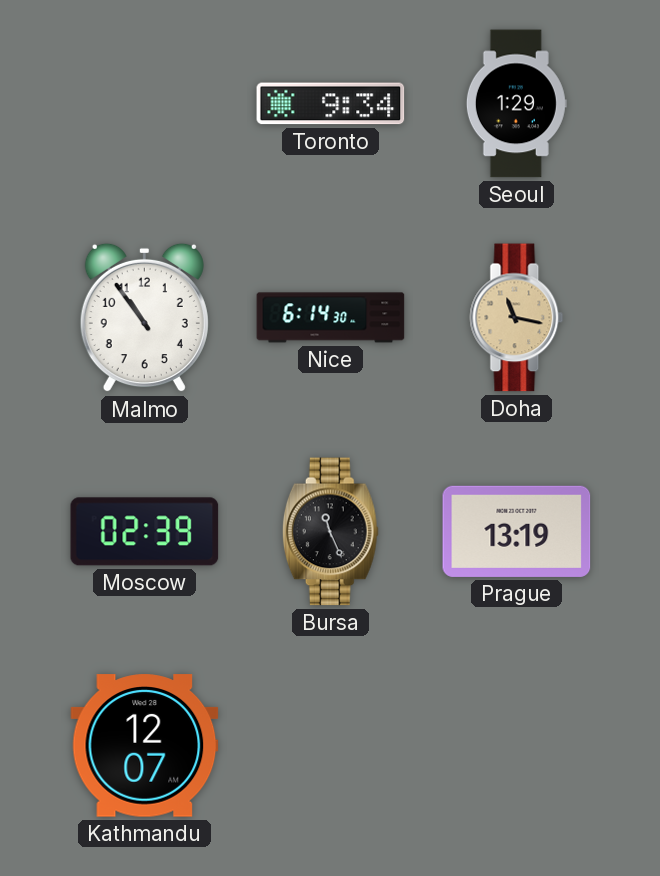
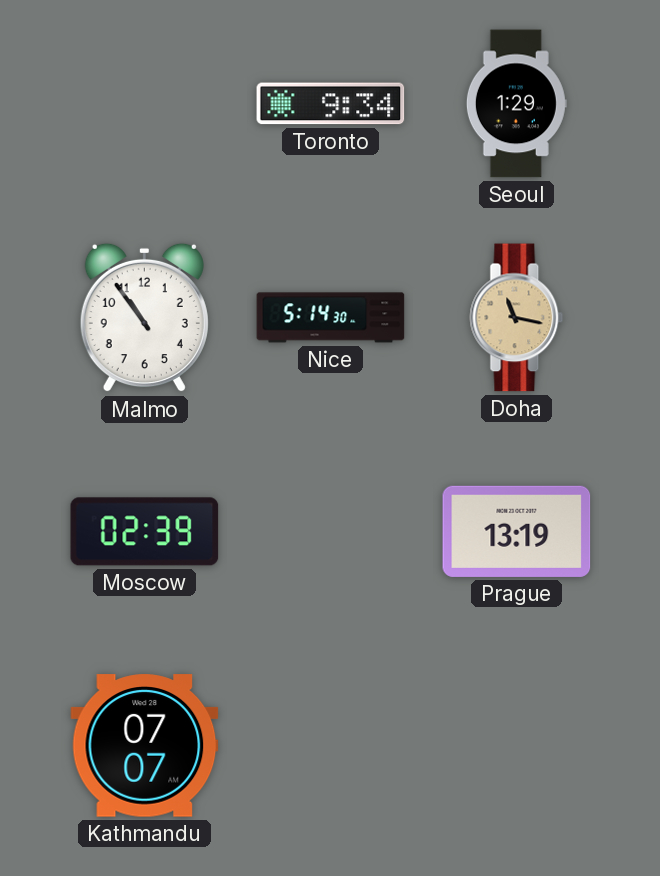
Nice: 6:14 -> 5:14 (331, 318)
Bursa: 11:26 -> none (330, 532)
Kathmandu: 12:07 -> 07:07 (145, 746)
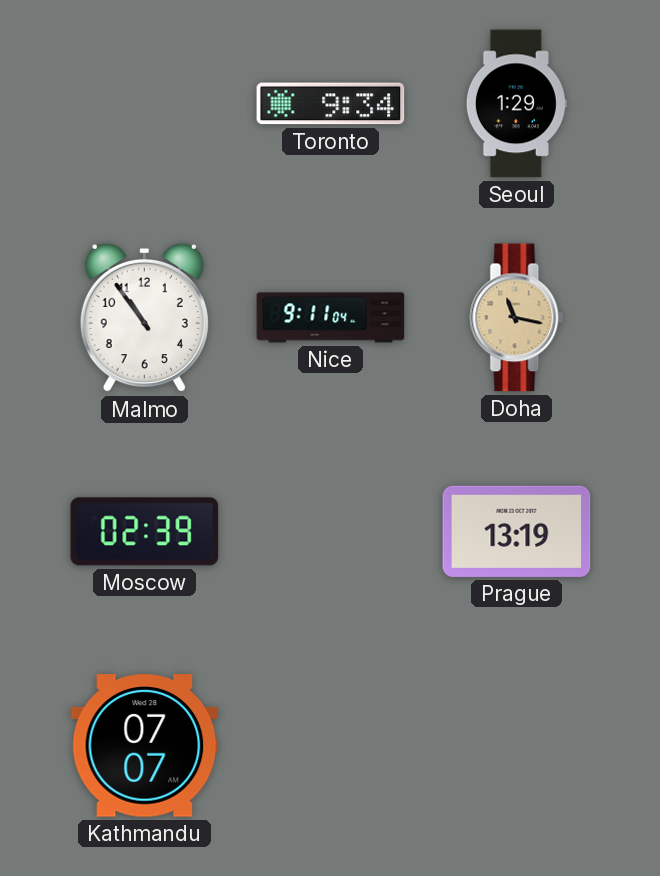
Nice: 5:14 -> 9:11 (331, 318)
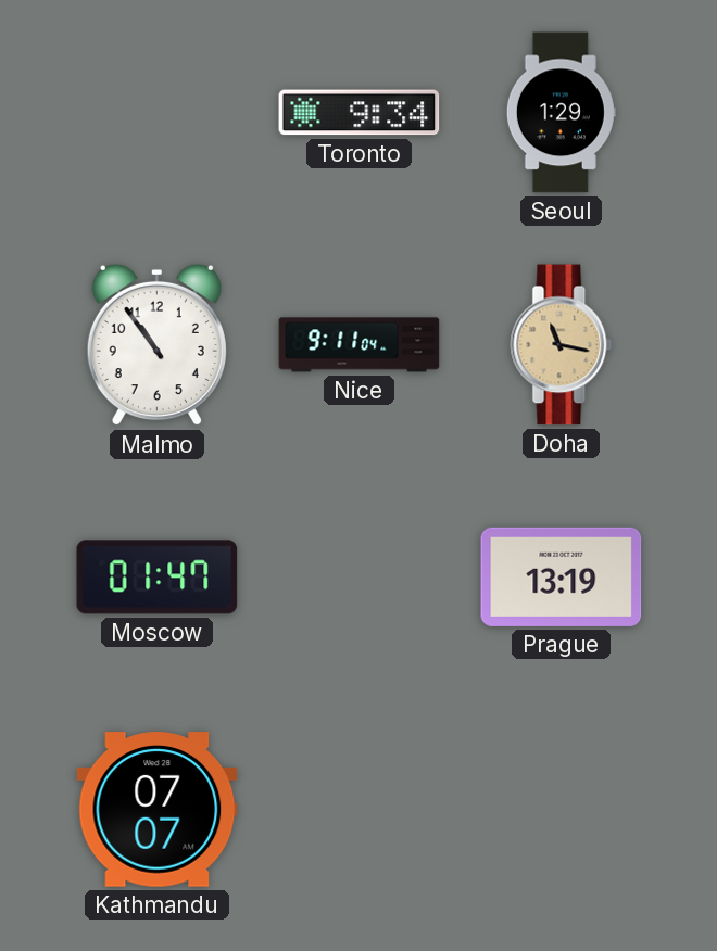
Moscow: 02:39 -> 01:47 (158, 578)
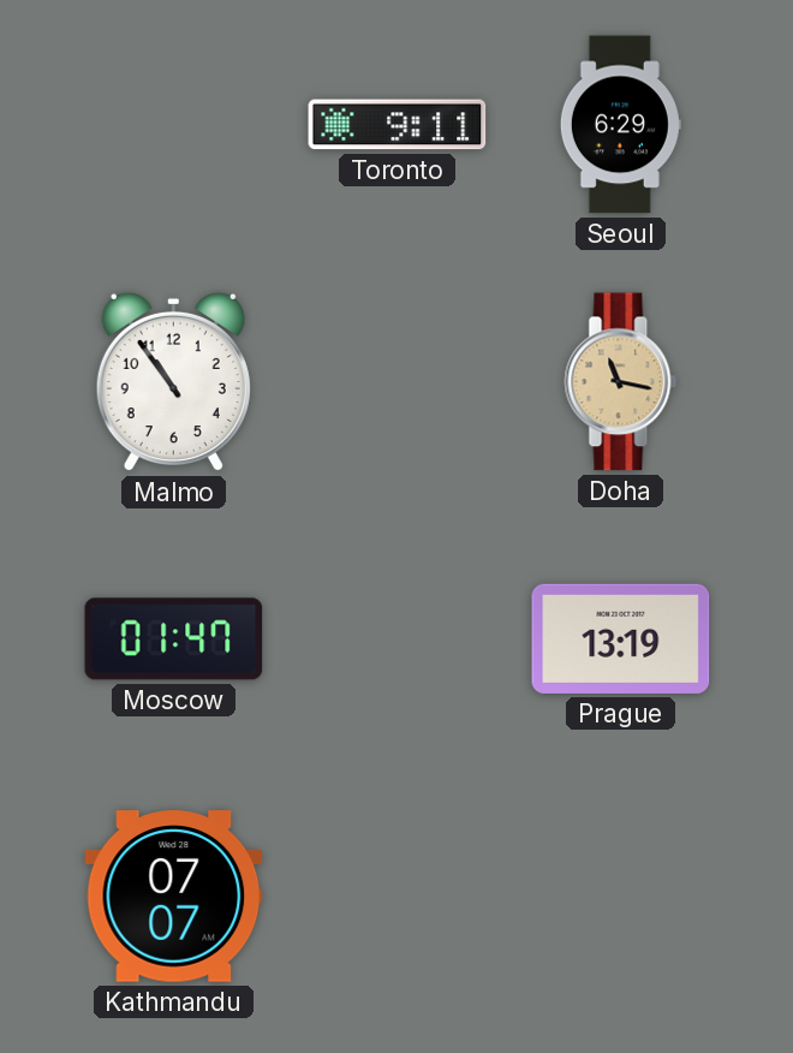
Toronto: 9:34 -> 9:11 (398, 125)
Seoul: 1:29 -> 6:29 (620, 125)
Nice: 9:11 -> none (360, 345)
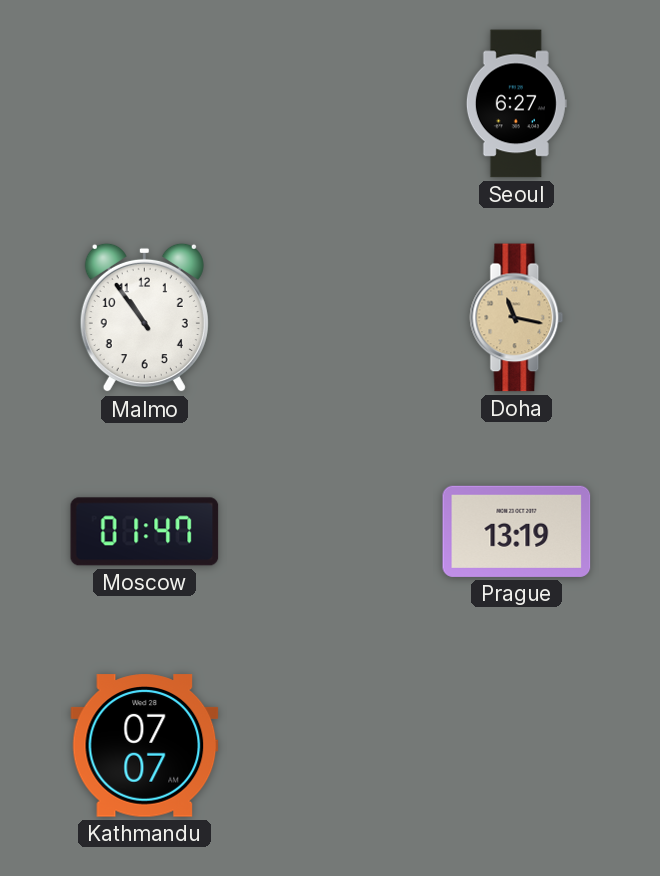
Toronto: 9:11 -> none (398, 125)
Seoul: 6:29 -> 6:27 (516, 104)
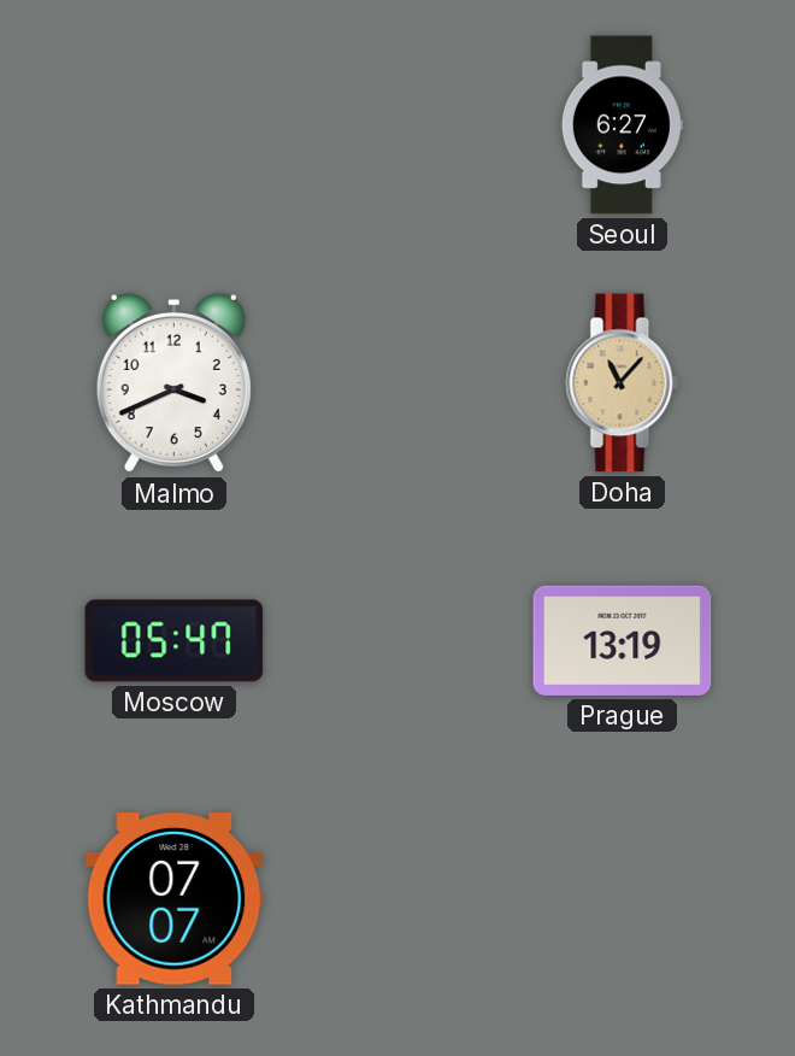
Malmo: 10:54 -> 3:41 (173, 383)
Doha: 11:17 -> 11:07 (623, 383)
Moscow: 01:47 -> 05:47 (175, 641)
